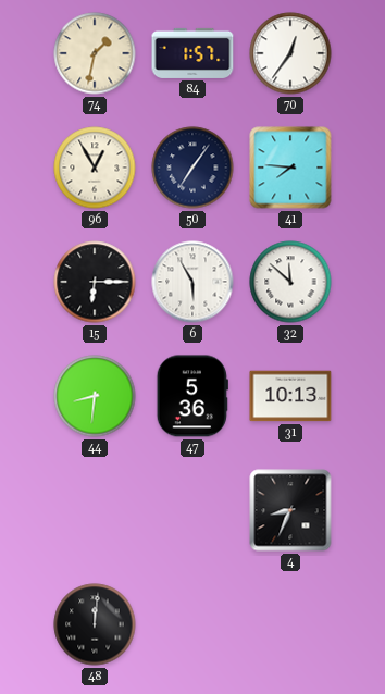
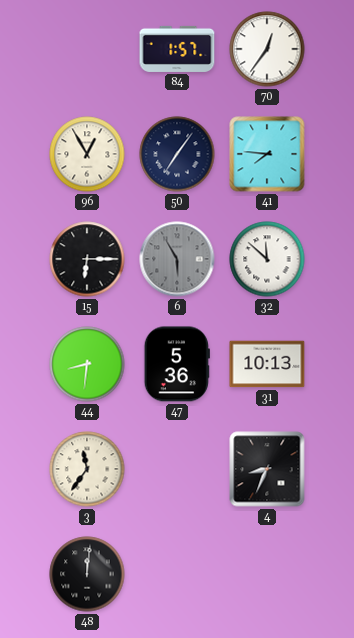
74: 1:32 -> none (95, 53)
6 dial: white -> grey (177, 259)
3: none -> 11:36 (87, 469)
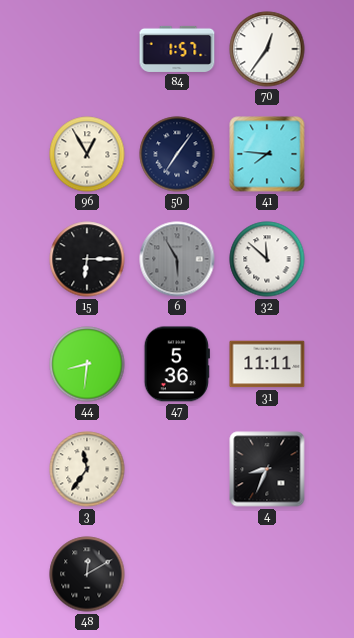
31: 10:13 -> 11:11 (267, 364)
48: 12:01 -> 12:10 (87, 574)
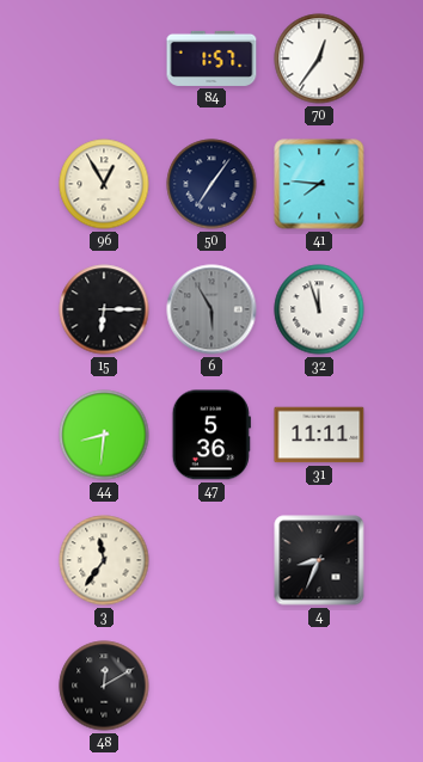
32: 11:52 -> 11:57 (319, 309)
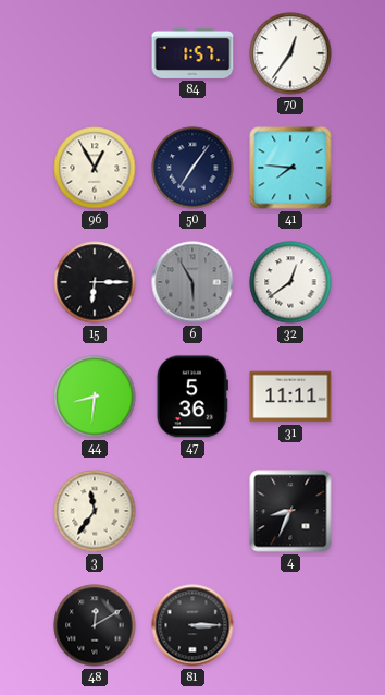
32: 11:57 -> 12:39 (290, 282)
81: none -> 3:15 (192, 625)
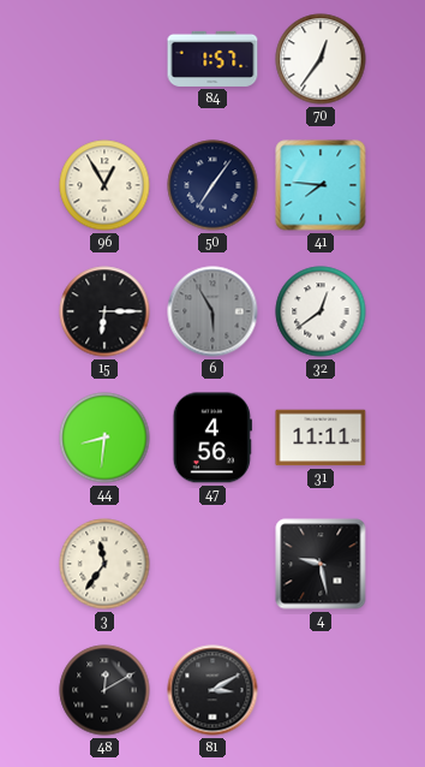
47: 5:36 -> 4:56 (212, 438)
4: 8:34 -> 9:28 (321, 564)
81: 3:15 -> 3:10 (212, 690)
